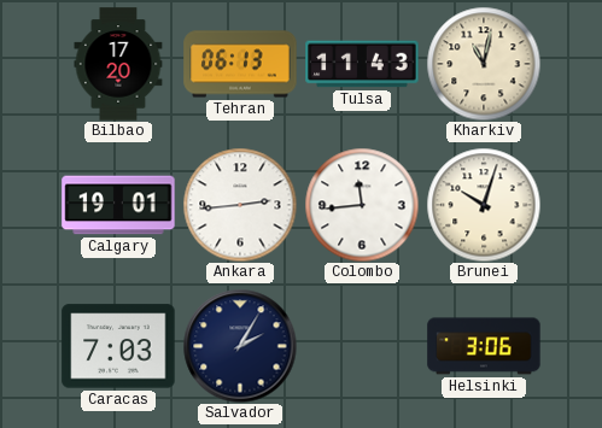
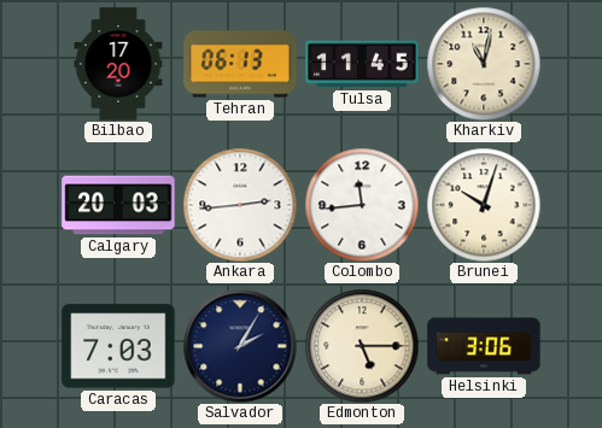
Tulsa: 11:43 -> 11:45 (362, 64)
Calgary: 19:01 -> 20:03 (118, 205)
Edmonton: none -> 5:15 (362, 346)
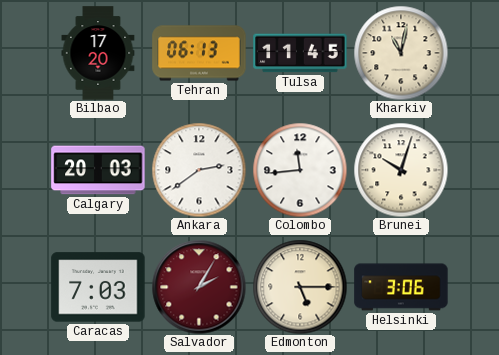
Ankara: 2:44 -> 2:39 (199, 170)
Salvador dial: navy -> burgundy (199, 287)
